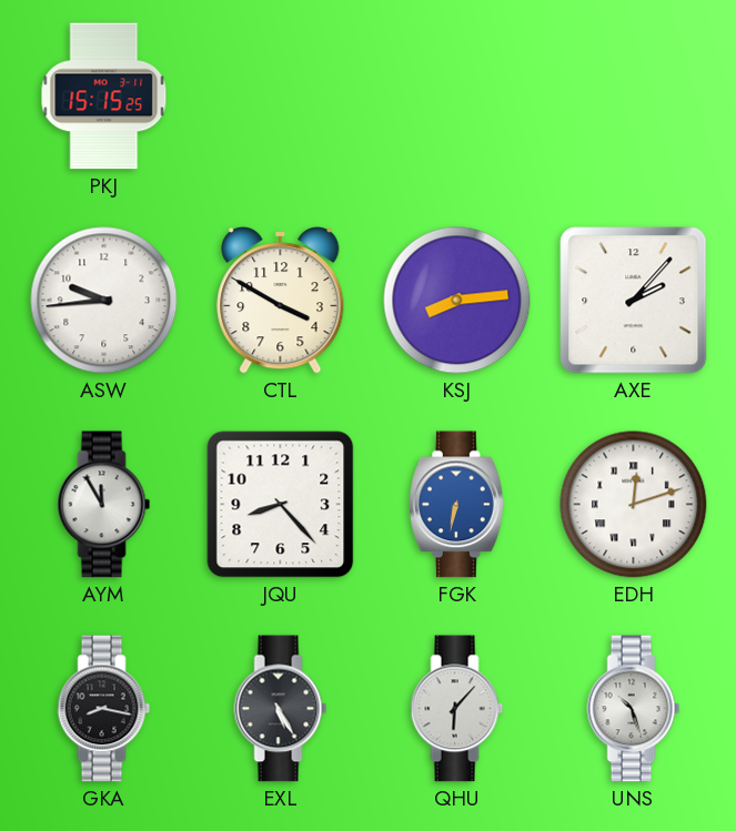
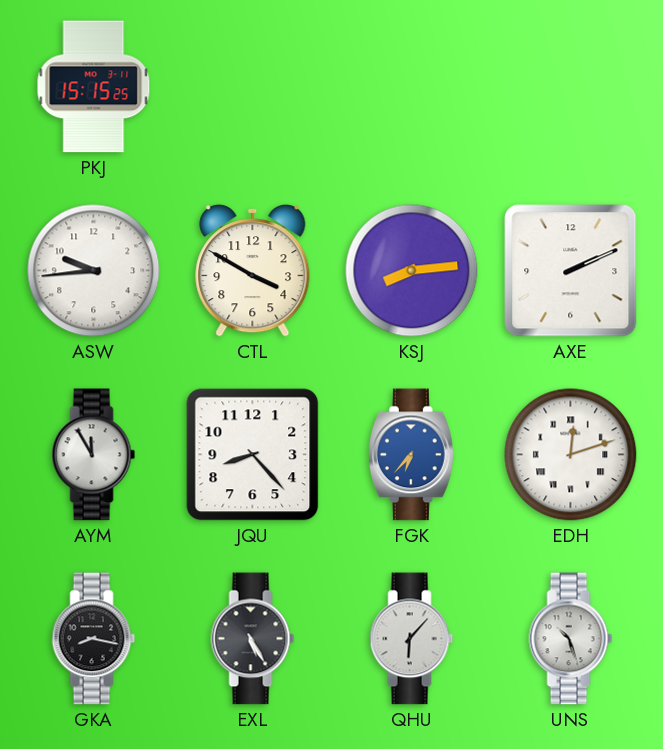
AXE: 2:07 -> 2:11 (571, 271)
FGK: 6:32 -> 6:37 (412, 455)
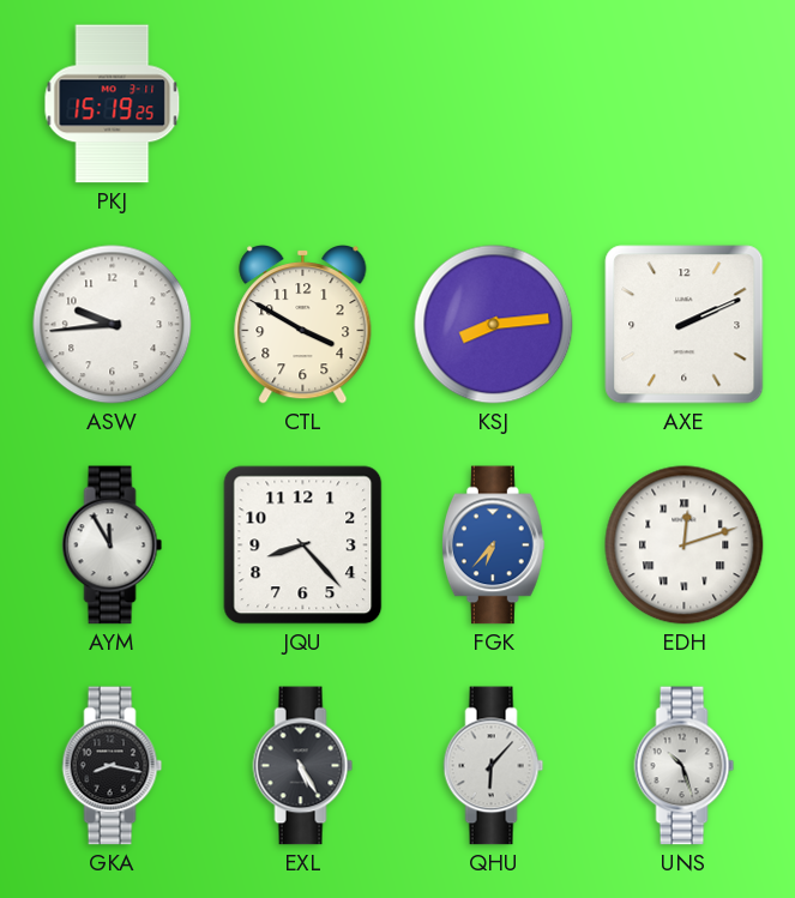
PKJ: 15:15 -> 15:19 (113, 104)
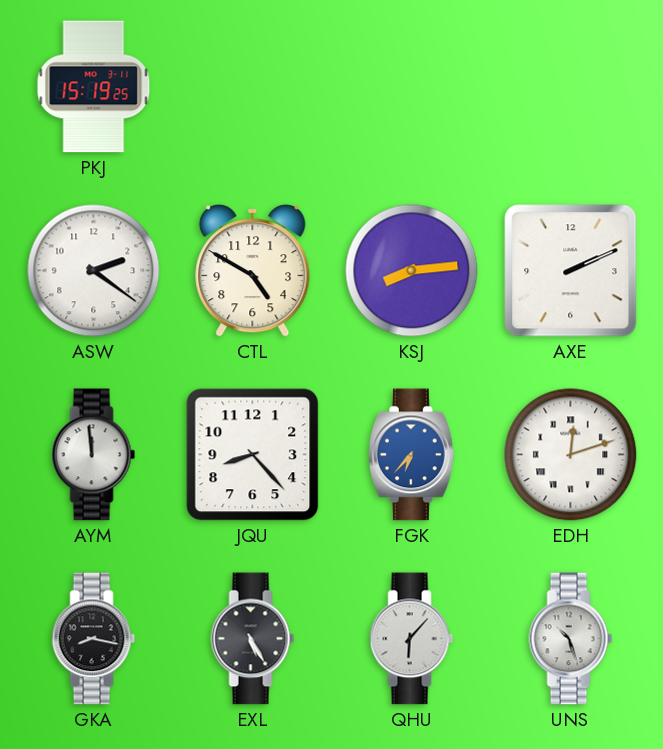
ASW: 9:44 -> 2:21 (94, 271)
CTL: 3:50 -> 4:50 (253, 271)
AYM: 11:55 -> 11:59 (94, 455)
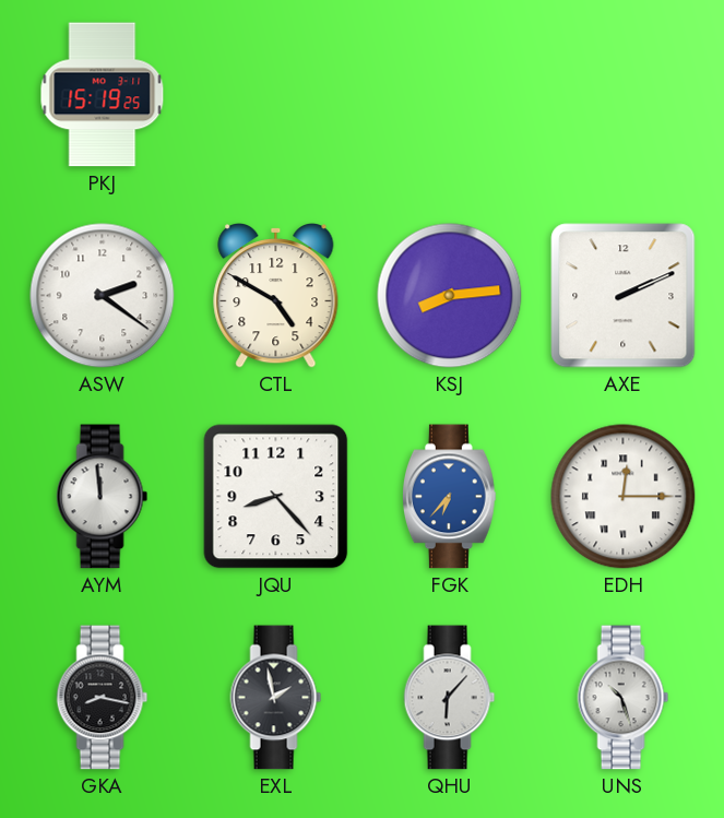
EDH: 12:12 -> 12:15 (624, 497)
EXL: 5:25 -> 1:58 (276, 698)
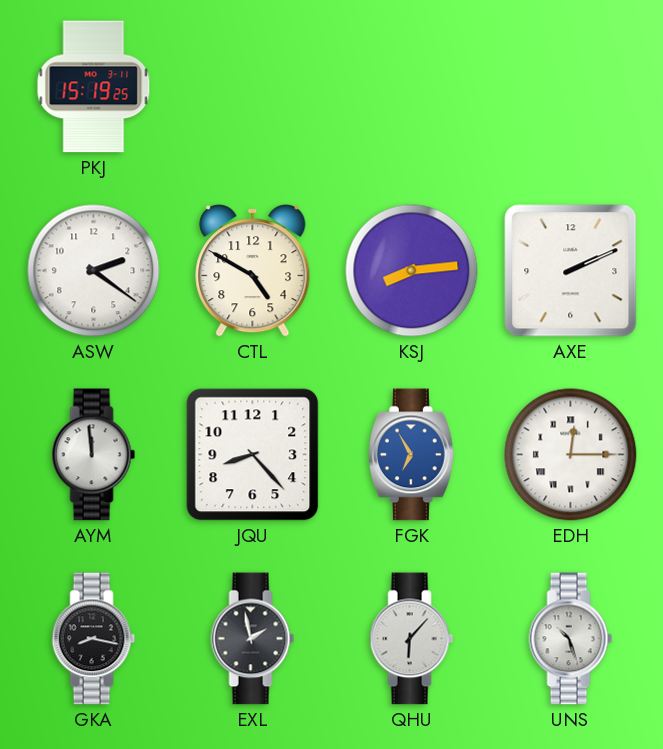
FGK: 6:37 -> 6:55 (412, 455)
